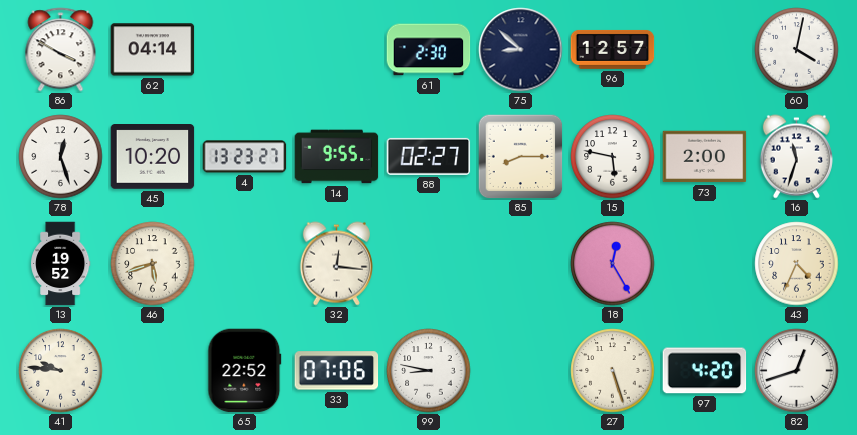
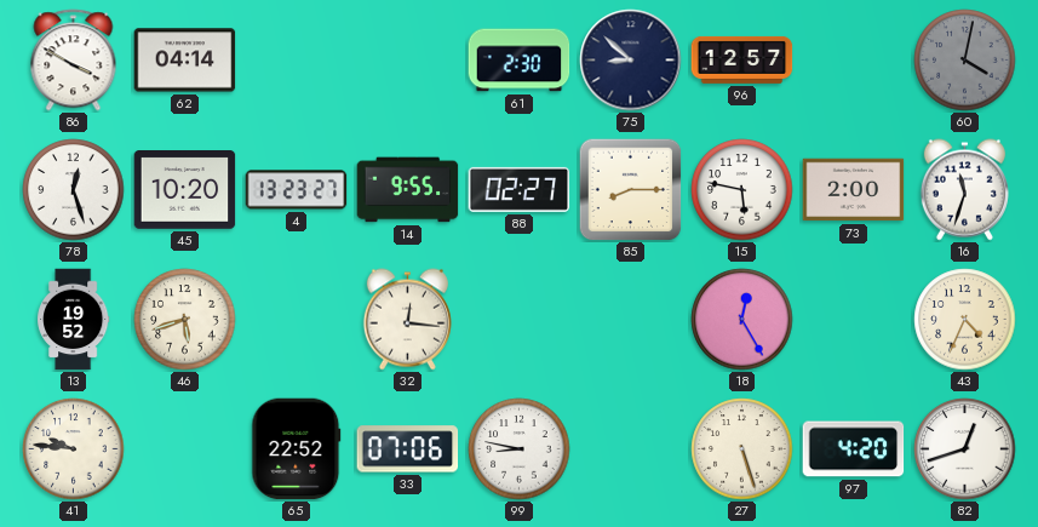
60 dial: white -> grey (965, 61)
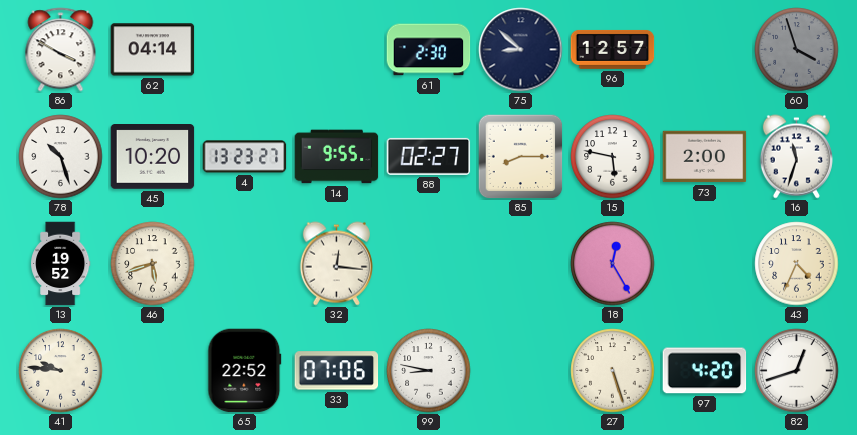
60: 4:02 -> 3:57 (797, 50)
78: 12:27 -> 10:27 (61, 157)
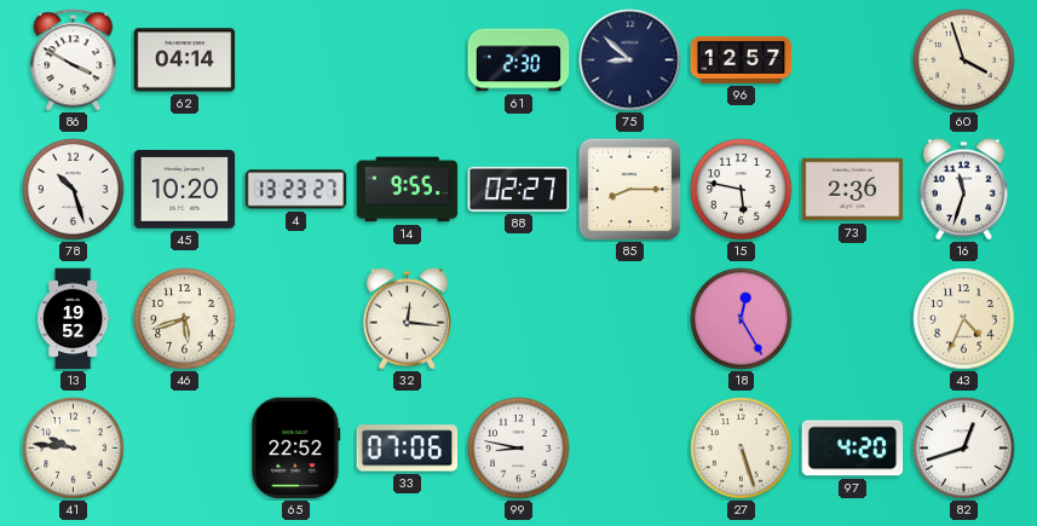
60 dial: grey -> cream (964, 60)
73: 2:00 -> 2:36 (853, 190)
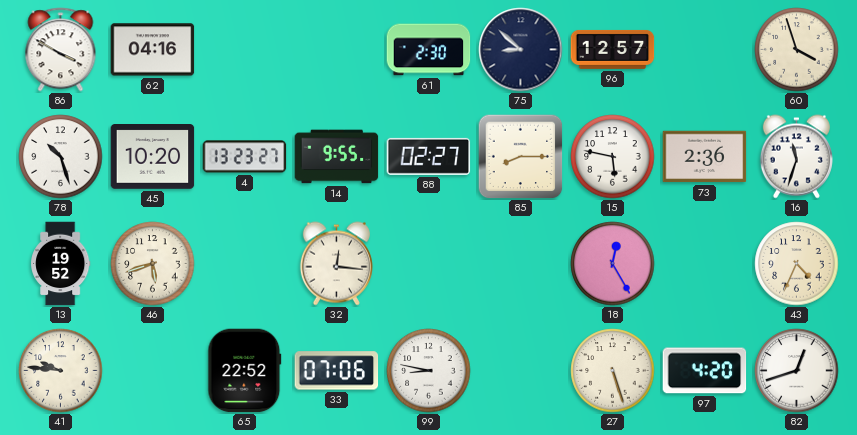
62: 04:14 -> 04:16 (153, 50)
